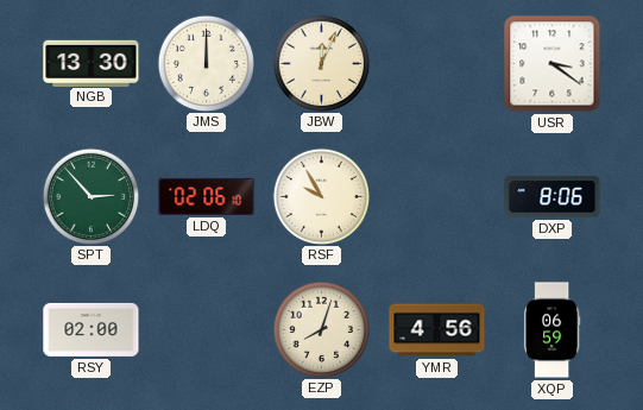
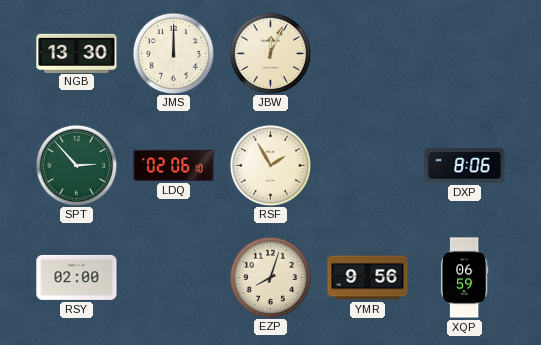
USR: 3:21 -> none (553, 64)
RSF: 9:55 -> 1:55 (270, 165)
YMR: 4:56 -> 9:56 (368, 278)
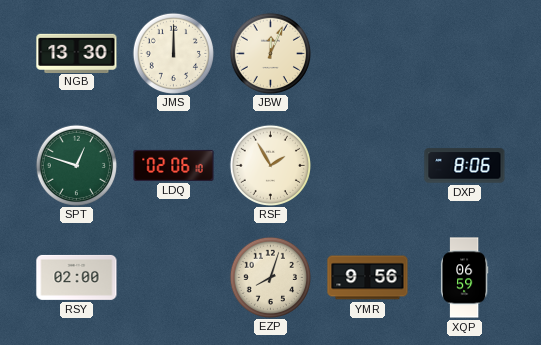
SPT: 2:53 -> 12:48 (76, 165)
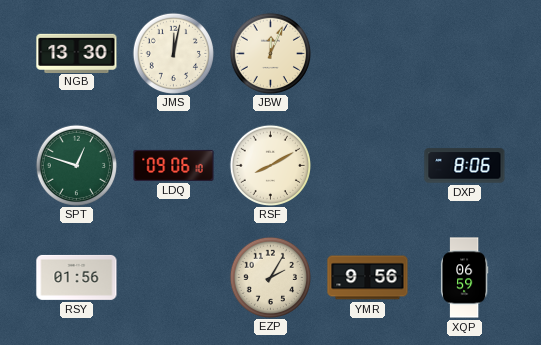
JMS: 12:00 -> 12:02 (173, 53)
LDQ: 02:06 -> 09:06 (174, 165)
RSF: 1:55 -> 8:10 (270, 165)
RSY: 02:00 -> 01:56 (77, 277)
EZP: 8:03 -> 2:05 (270, 277)
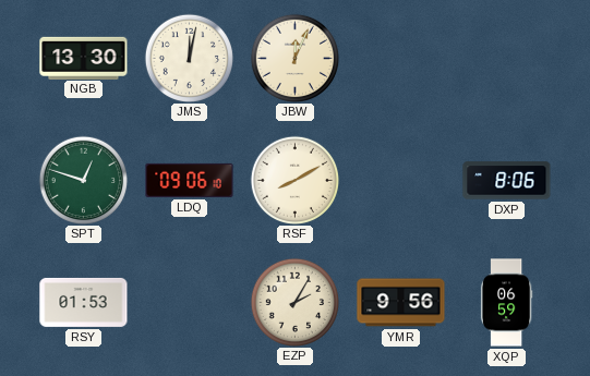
RSY: 01:56 -> 01:53 (84, 302)
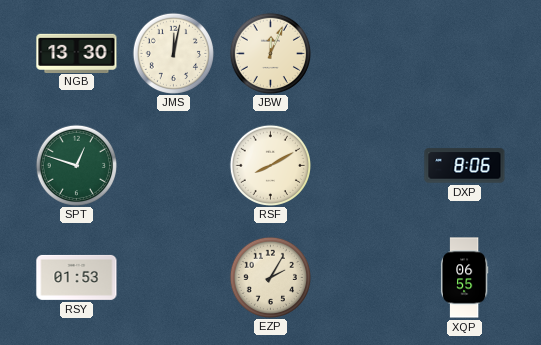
LDQ: 09:06 -> none (190, 180)
YMR: 9:56 -> none (401, 303)
XQP: 06:59 -> 06:55 (464, 278)
